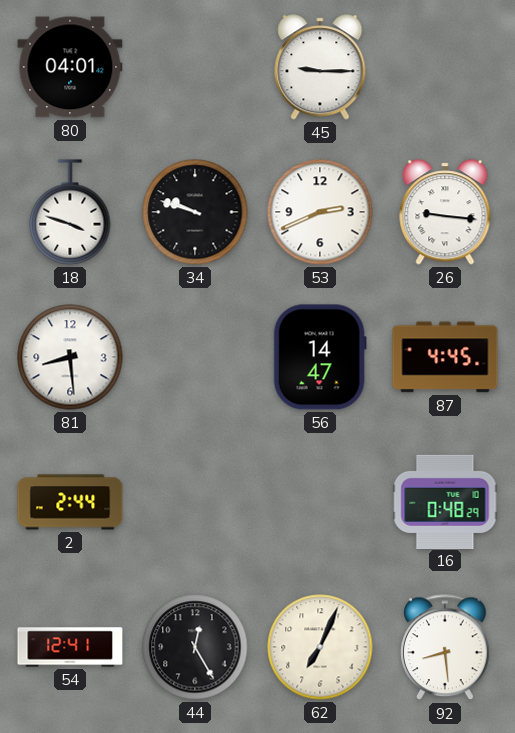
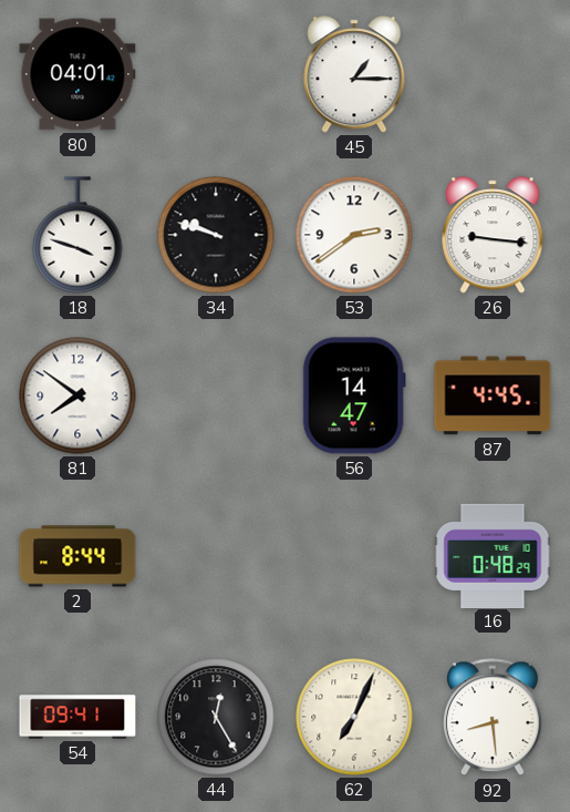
45: 9:15 -> 1:15 (354, 74)
53: 2:41 -> 2:39 (354, 235)
81: 8:29 -> 7:51 (77, 395)
2: 2:44 -> 8:44 (77, 556)
54: 12:41 -> 09:41 (77, 717)
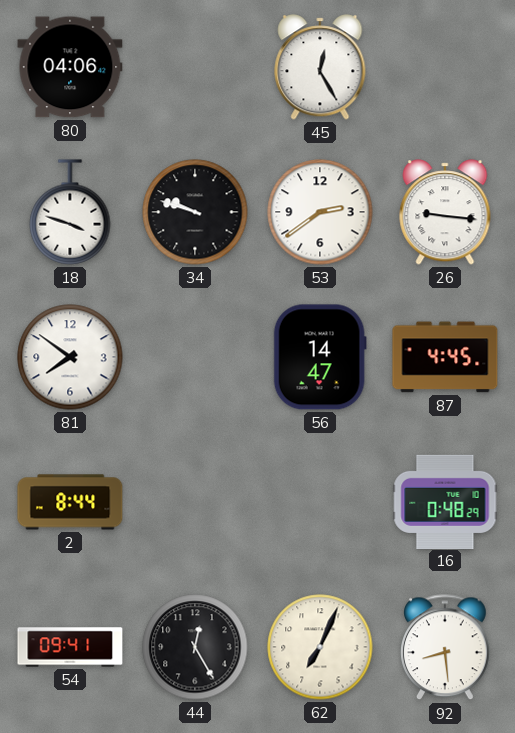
80: 04:01 -> 04:06 (70, 67)
45: 1:15 -> 12:25 (320, 67)
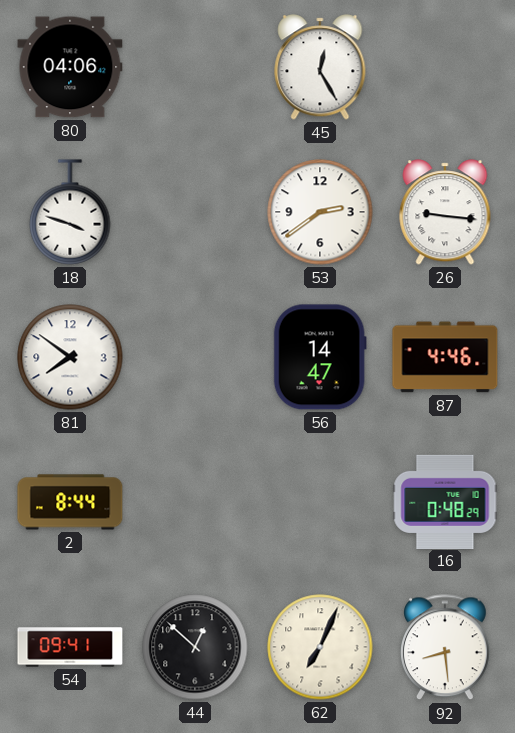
34: 9:48 -> none (195, 212)
87: 4:45 -> 4:46 (445, 357)
44: 12:25 -> 12:52 (195, 647)
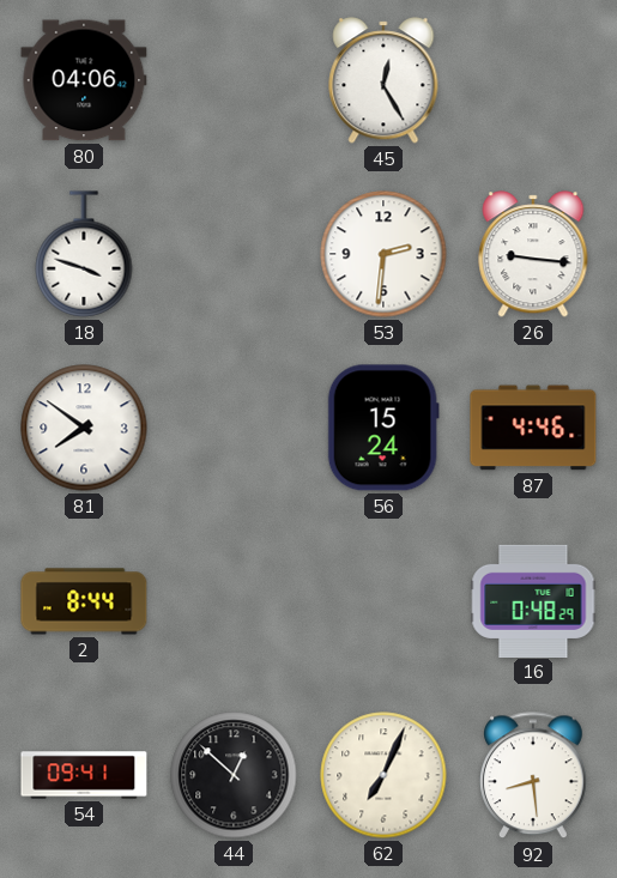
53: 2:39 -> 2:31 (383, 254)
56: 14:47 -> 15:24 (383, 428)
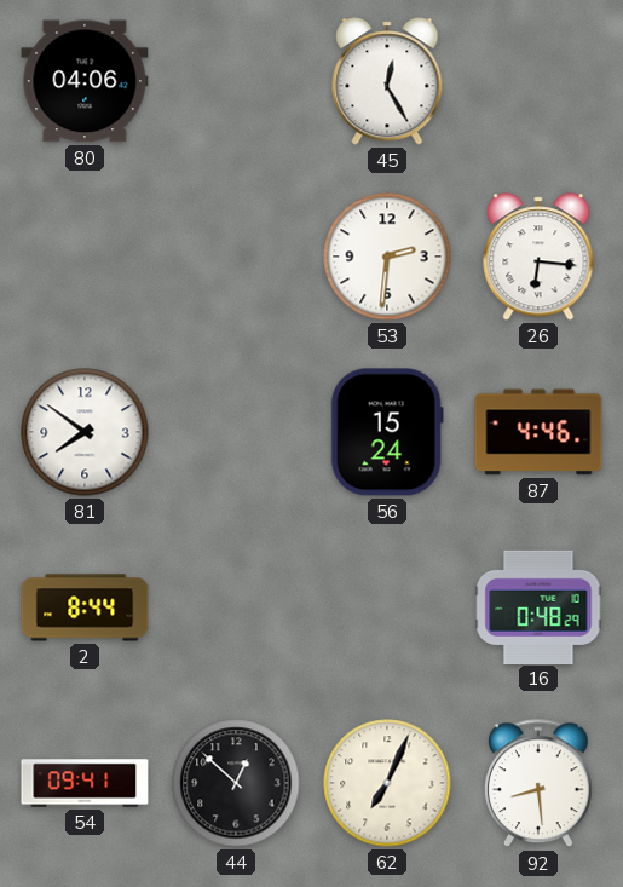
18: 3:48 -> none (84, 254)
26: 9:16 -> 6:16 (538, 257)
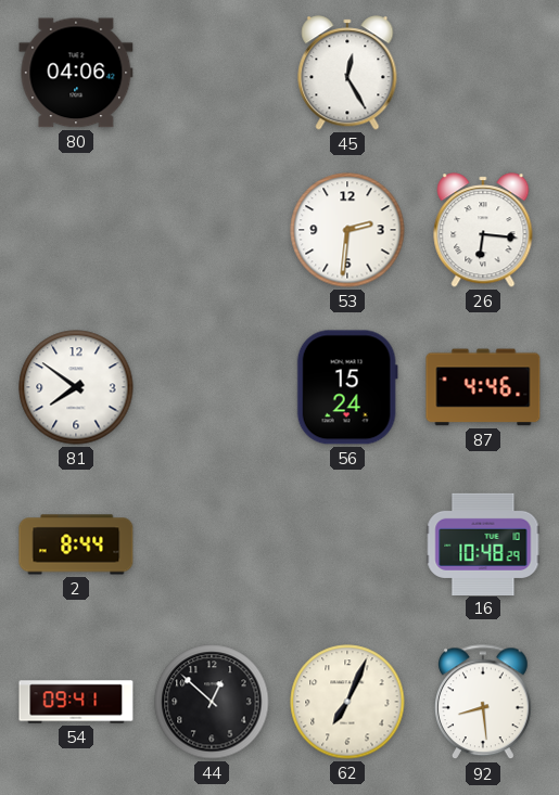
16: 0:48 -> 10:48 (483, 543)
